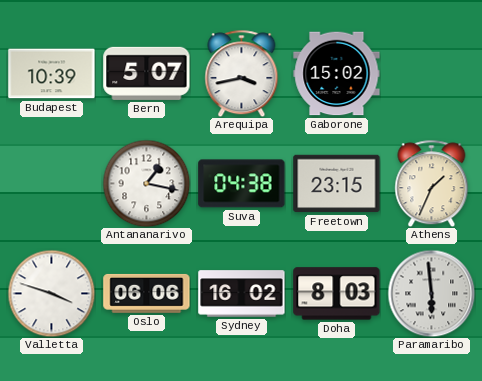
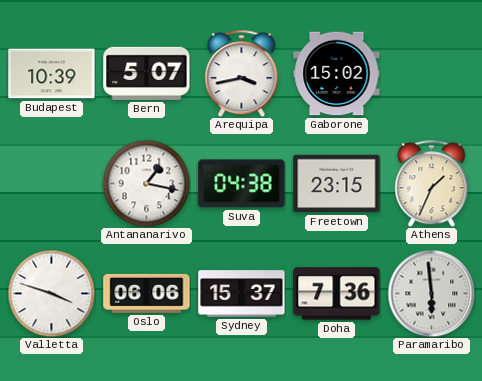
Sydney: 16:02 -> 15:37 (242, 294)
Doha: 8:03 -> 7:36 (337, 294)
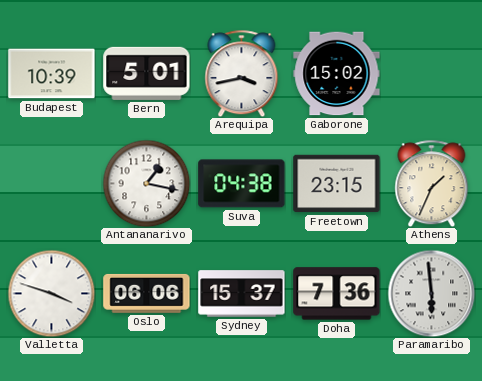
Bern: 5:07 -> 5:01 (147, 73)
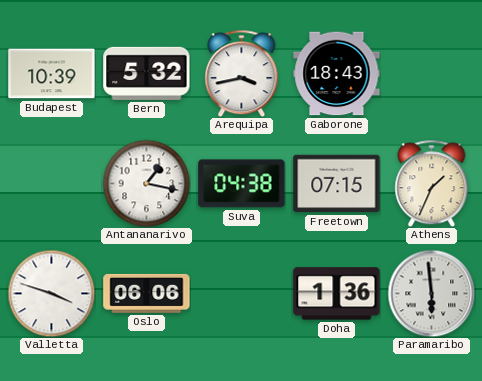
Bern: 5:01 -> 5:32 (147, 73)
Gaborone: 15:02 -> 18:43 (337, 74)
Freetown: 23:15 -> 07:15 (337, 184)
Sydney: 15:37 -> none (242, 294)
Doha: 7:36 -> 1:36 (337, 294)
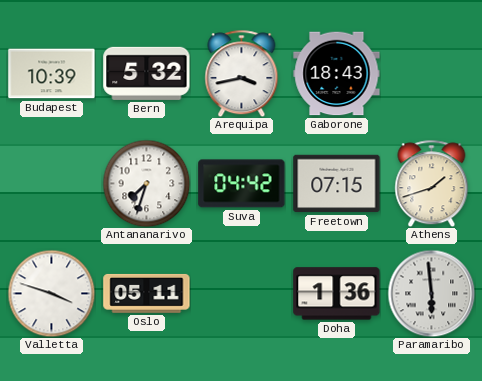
Antananarivo: 1:17 -> 7:33 (146, 183)
Suva: 04:38 -> 04:42 (242, 184)
Athens: 1:34 -> 1:42 (432, 183)
Oslo: 06:06 -> 05:11 (147, 293)
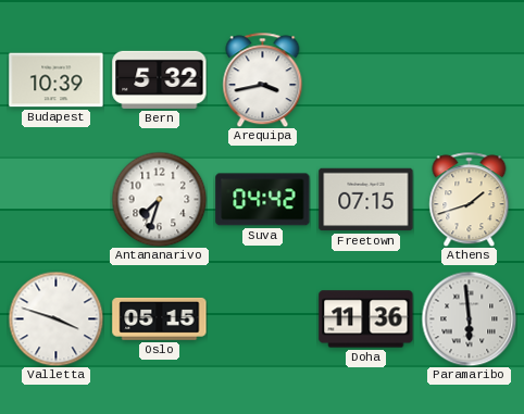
Gaborone: 18:43 -> none (337, 74)
Oslo: 05:11 -> 05:15 (160, 318)
Doha: 1:36 -> 11:36 (366, 319)
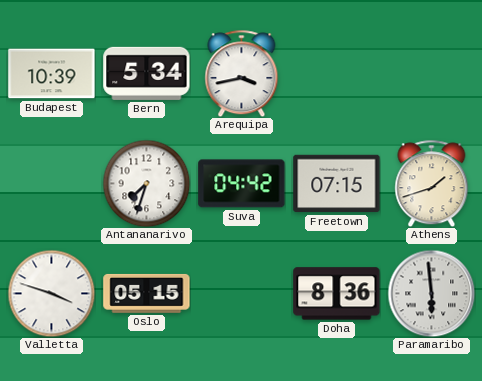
Bern: 5:32 -> 5:34 (147, 73)
Doha: 11:36 -> 8:36 (337, 294)
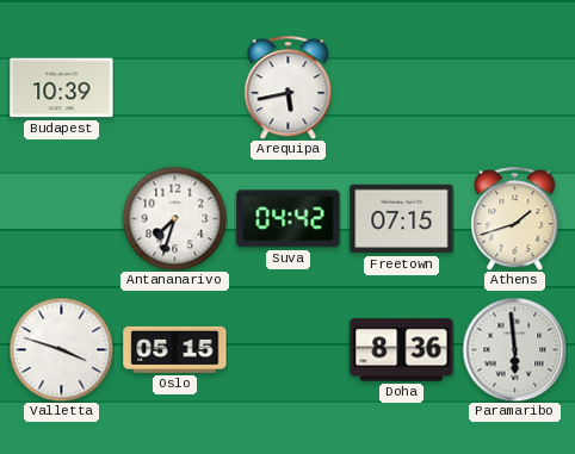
Bern: 5:34 -> none (147, 73)
Arequipa: 3:43 -> 5:43 (289, 87)
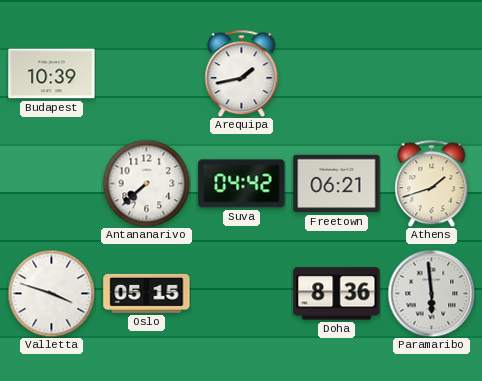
Arequipa: 5:43 -> 1:43 (242, 73)
Antananarivo: 7:33 -> 7:38 (146, 183)
Freetown: 07:15 -> 06:21 (337, 184)
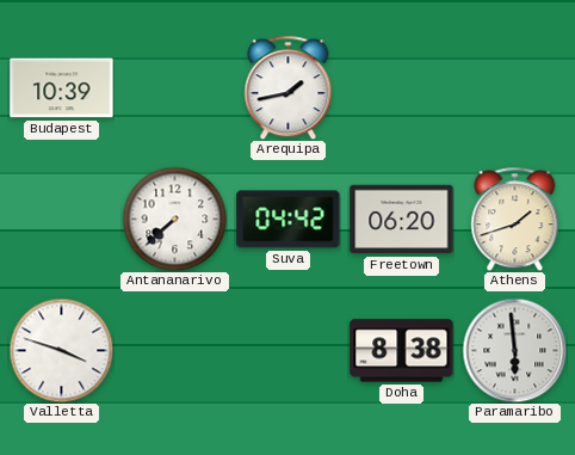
Freetown: 06:21 -> 06:20 (402, 220)
Oslo: 05:15 -> none (147, 293)
Doha: 8:36 -> 8:38 (402, 351)
